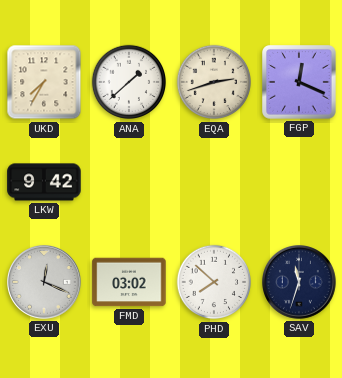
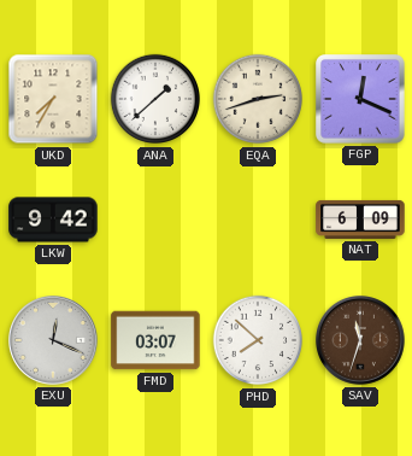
NAT: none -> 6:09 (360, 220)
FMD: 03:02 -> 03:07 (155, 340)
SAV dial: navy -> brown (361, 341)
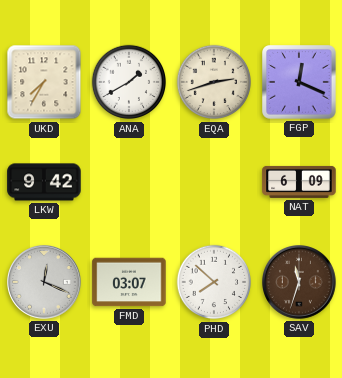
ANA: 1:38 -> 1:40 (129, 82)
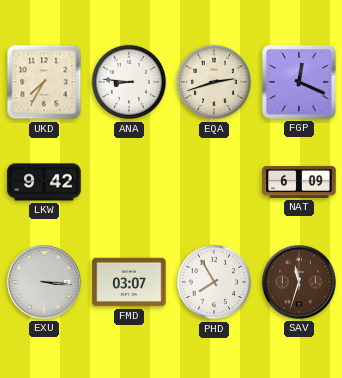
ANA: 1:40 -> 8:46 (129, 82)
EXU: 12:19 -> 3:16 (45, 283)
PHD: 7:52 -> 7:55 (214, 282)
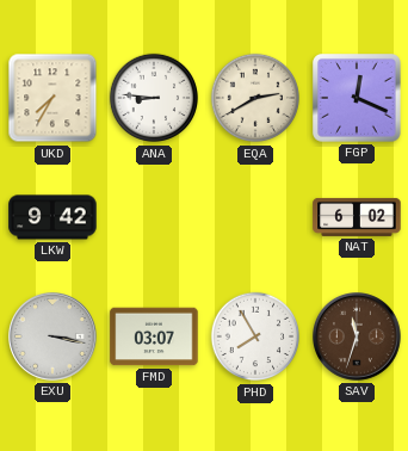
EQA: 2:42 -> 2:40 (255, 98)
NAT: 6:09 -> 6:02 (357, 217)
EXU: 3:16 -> 3:17 (54, 338)
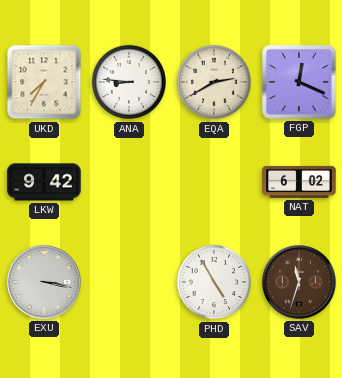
FMD: 03:07 -> none (154, 336)
PHD: 7:55 -> 4:55 (214, 282)
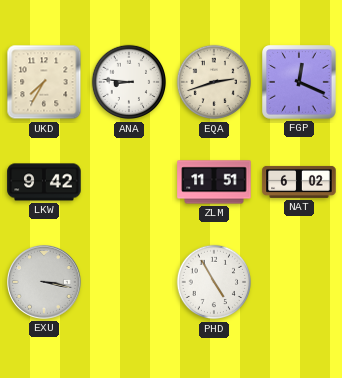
EQA: 2:40 -> 2:42 (214, 82)
ZLM: none -> 11:51 (214, 182)
SAV: 11:33 -> none (300, 283)
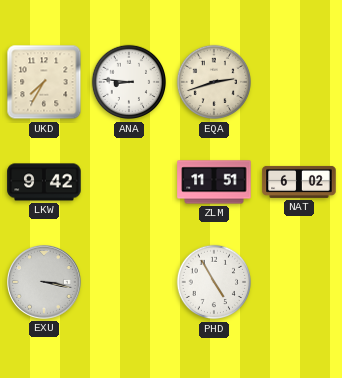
FGP: 12:19 -> none (300, 83)
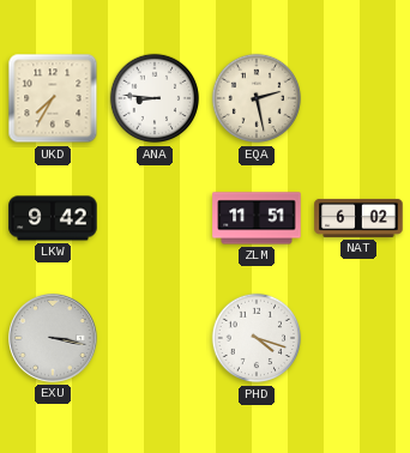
EQA: 2:42 -> 2:28 (257, 98)
PHD: 4:55 -> 4:18 (257, 338)
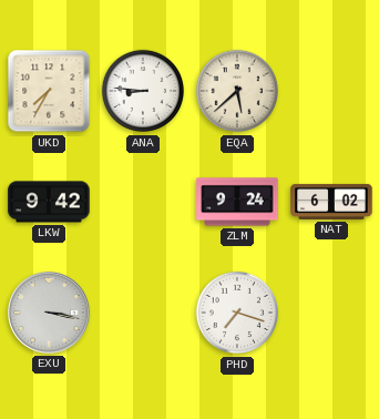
EQA: 2:28 -> 5:38 (237, 91)
ZLM: 11:51 -> 9:24 (237, 202)
PHD: 4:18 -> 7:18 (237, 313)
